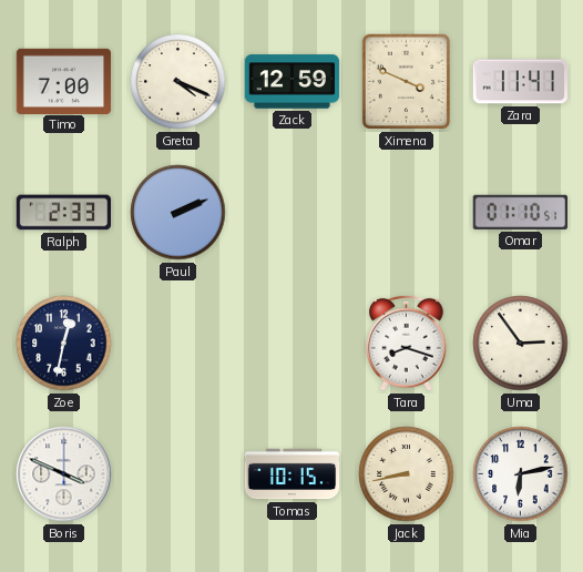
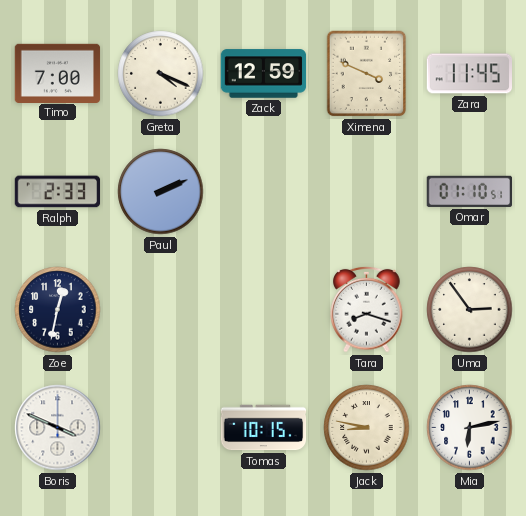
Zara: 11:41 -> 11:45 (470, 74)
Jack: 8:43 -> 8:47 (367, 428)
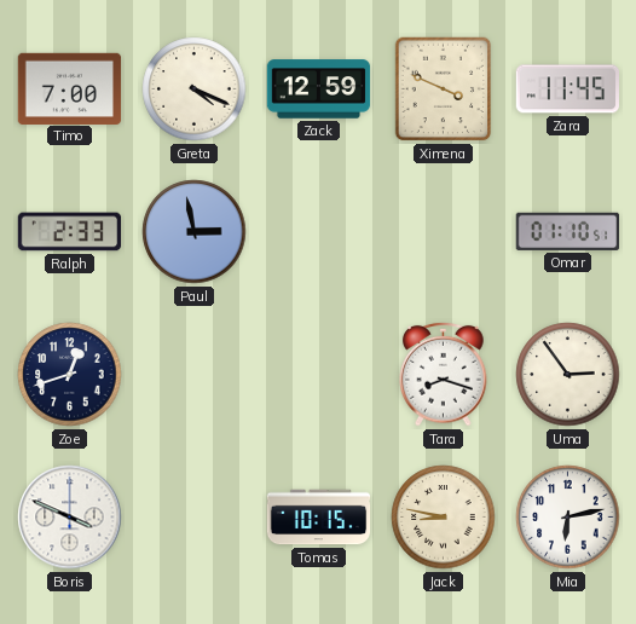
Paul: 2:11 -> 2:58 (195, 232)
Zoe: 12:32 -> 12:42 (70, 375)
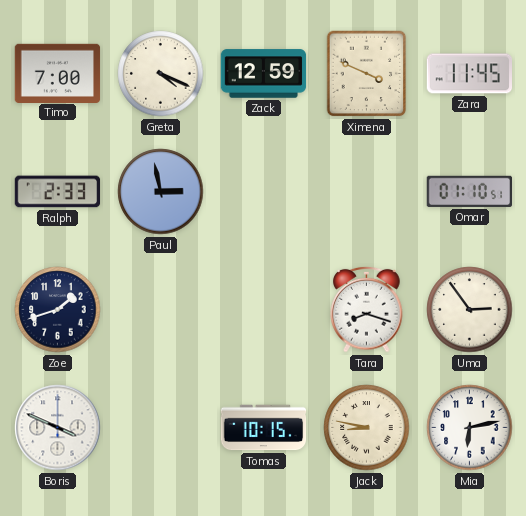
Zoe: 12:42 -> 1:42 (58, 310)
